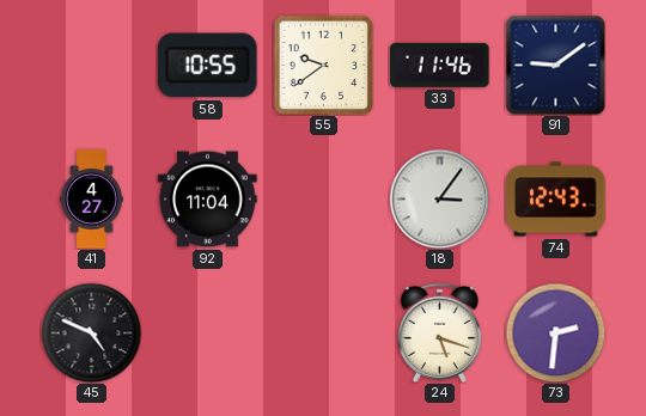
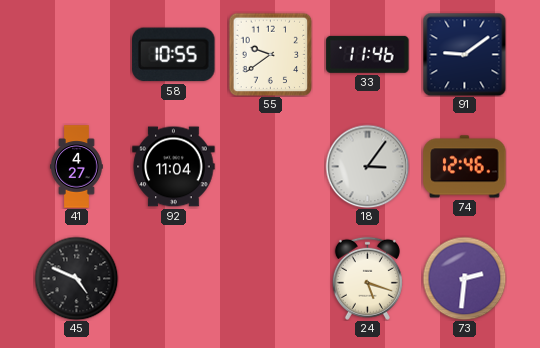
74: 12:43 -> 12:46 (465, 167)
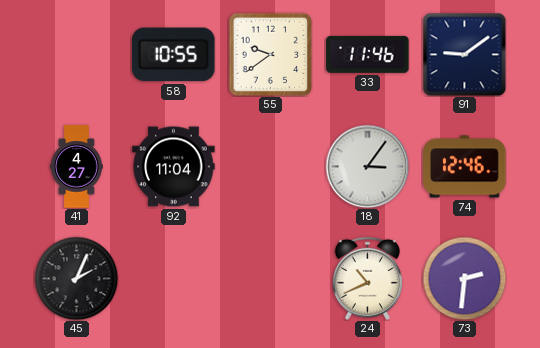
45: 4:49 -> 2:04 (76, 278)
24: 5:18 -> 10:41 (367, 278)
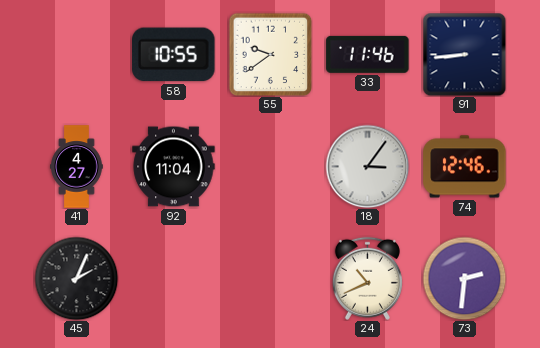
91: 9:09 -> 8:44 (464, 54)
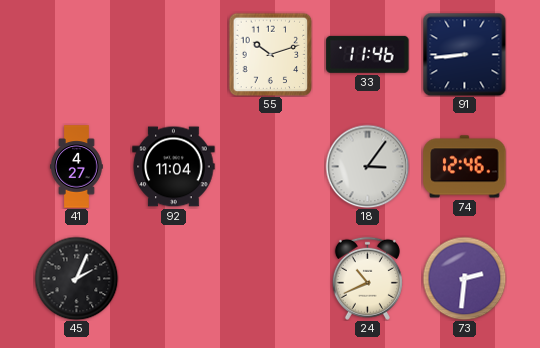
58: 10:55 -> none (174, 55)
55: 9:39 -> 10:12 (270, 54)
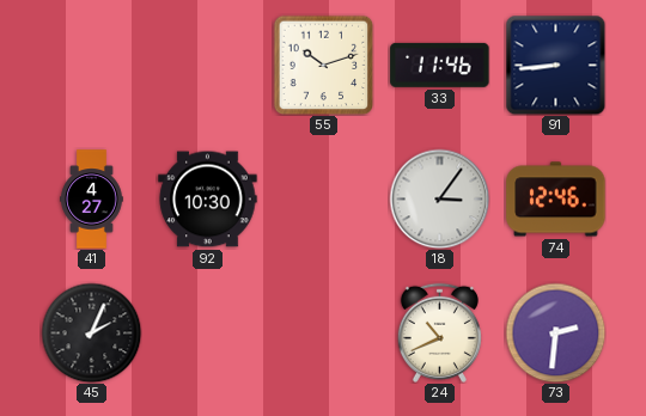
92: 11:04 -> 10:30 (208, 200)
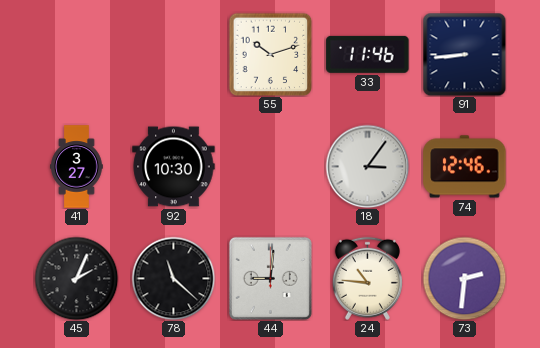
41: 4:27 -> 3:27 (77, 167)
78: none -> 11:22 (173, 278)
44: none -> 9:01 (270, 278)
24: 10:41 -> 10:46 (367, 278)
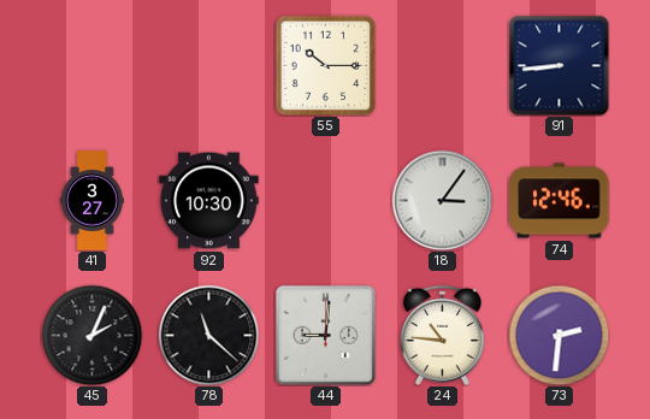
55: 10:12 -> 10:15 (325, 65)
33: 11:46 -> none (368, 54)
